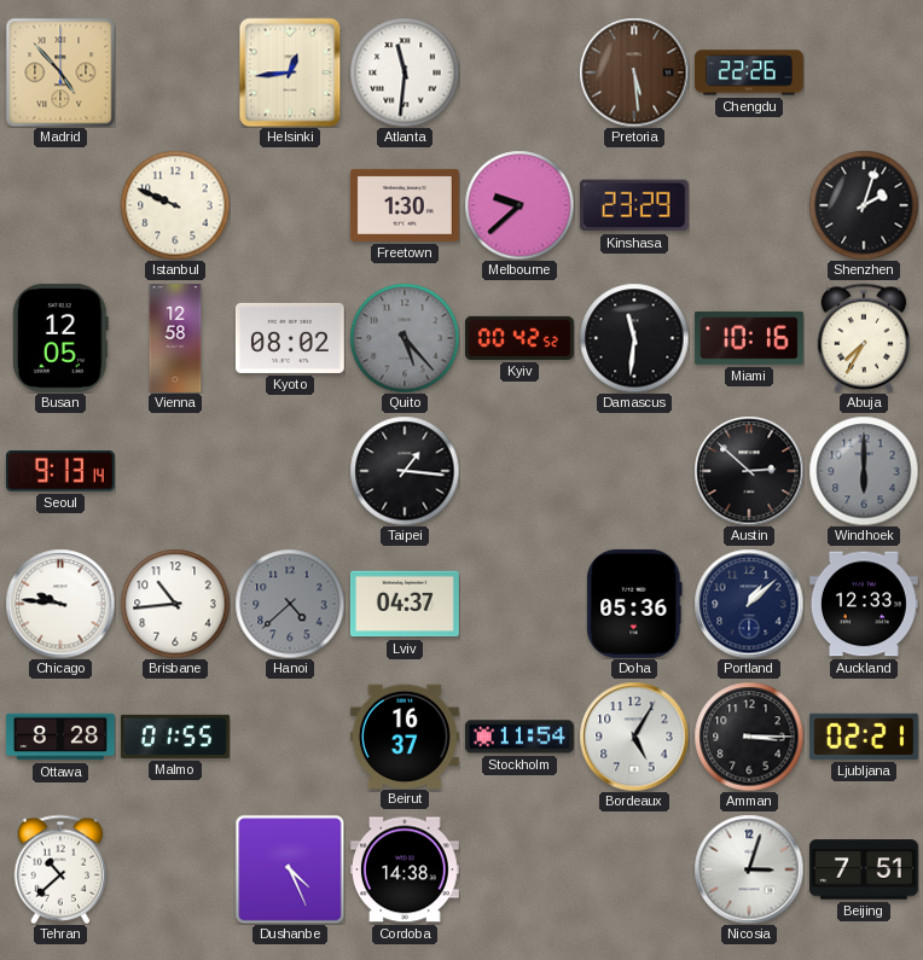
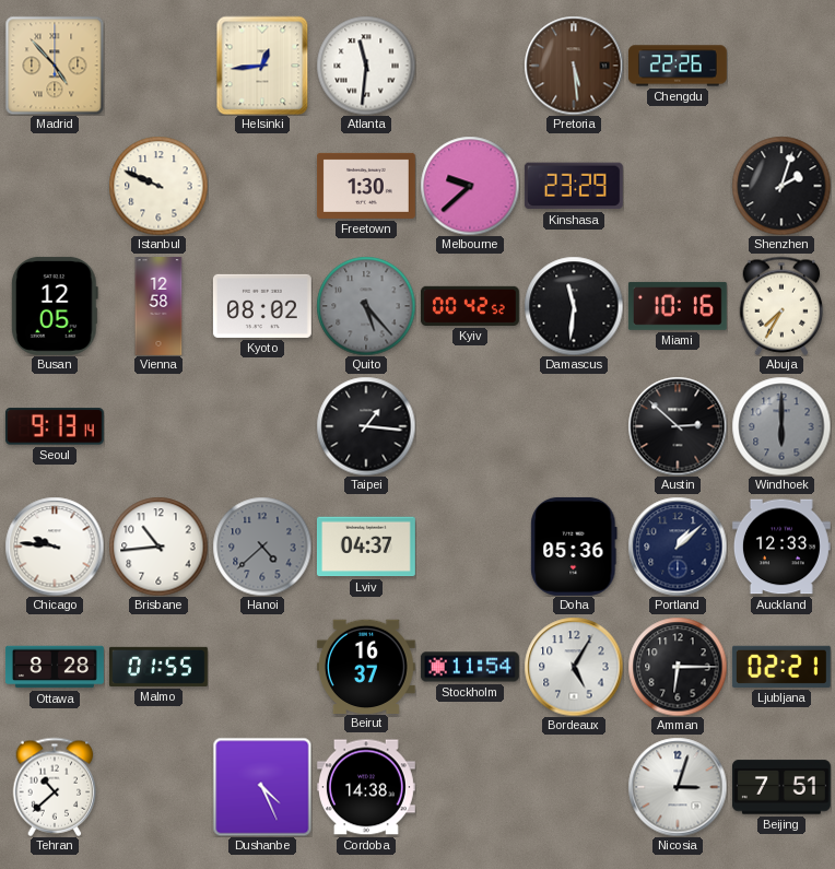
Amman: 3:15 -> 6:15 (678, 667)
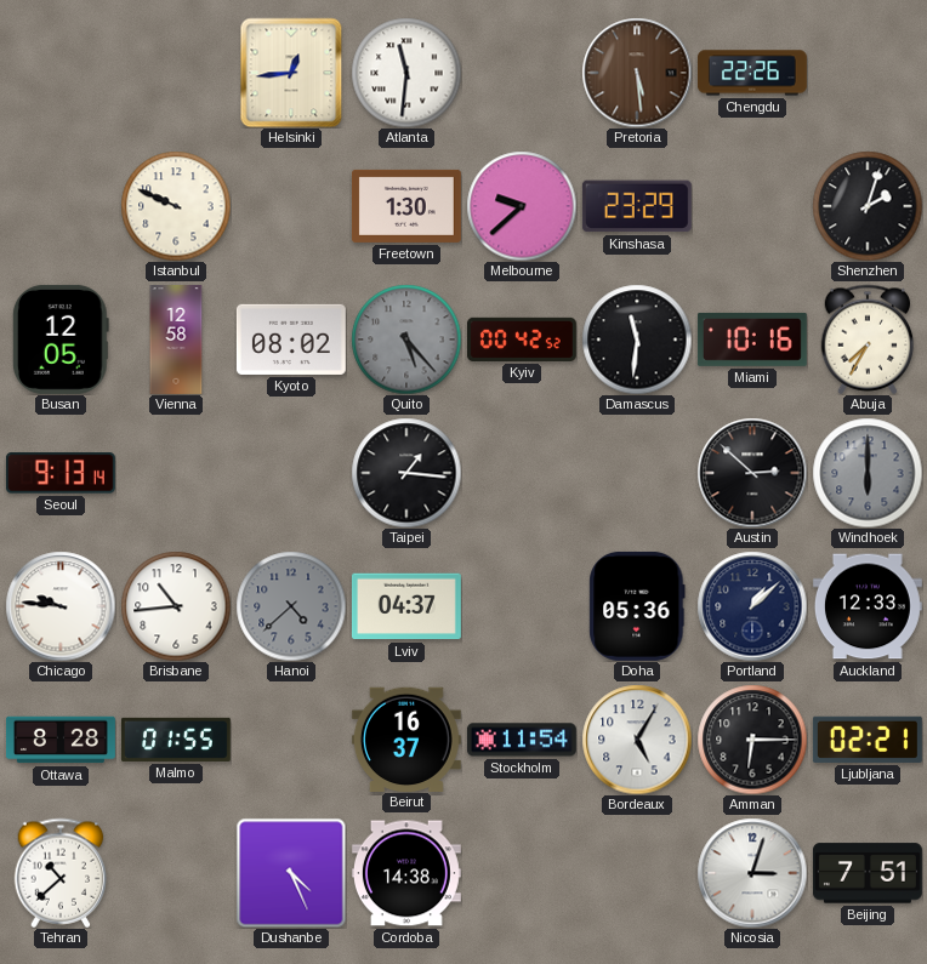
Madrid: 4:53 -> none (55, 66)
